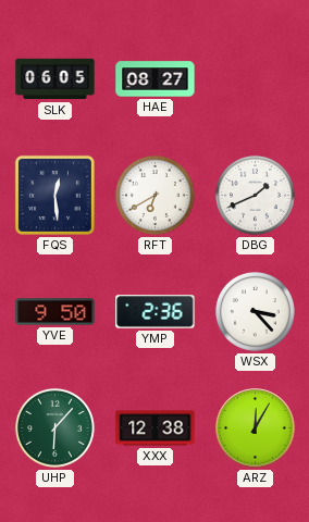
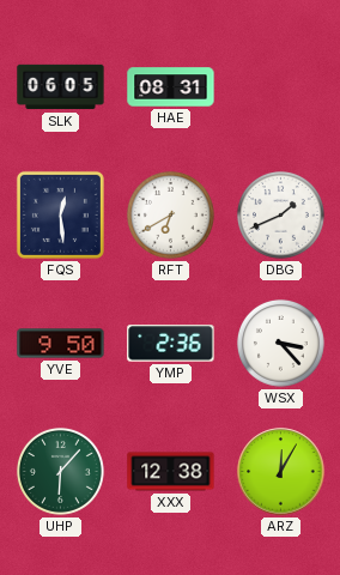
HAE: 08:27 -> 08:31 (171, 87)
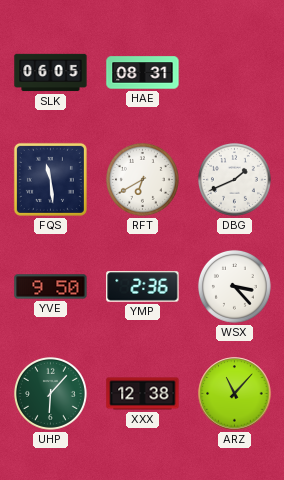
FQS: 12:29 -> 11:29 (50, 179)
ARZ: 12:05 -> 11:07 (235, 394)
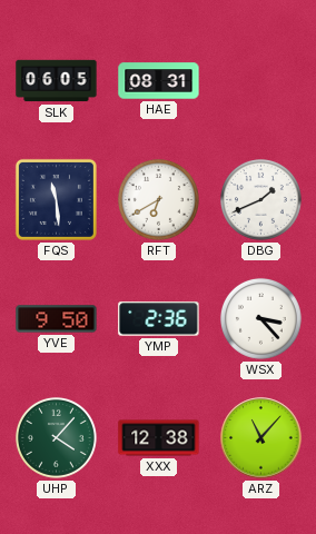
UHP: 6:07 -> 4:07 (56, 437)
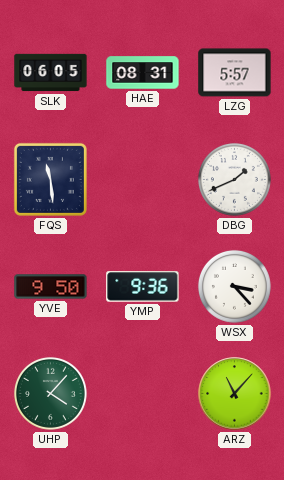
LZG: none -> 5:57 (235, 73)
RFT: 6:40 -> none (158, 199)
YMP: 2:36 -> 9:36 (143, 287)
XXX: 12:38 -> none (159, 438)
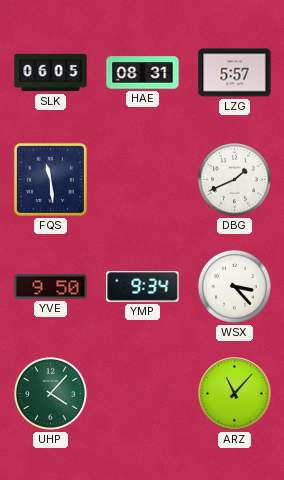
YMP: 9:36 -> 9:34 (143, 287)
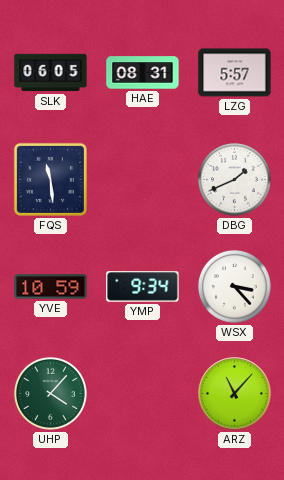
YVE: 9:50 -> 10:59 (51, 287)
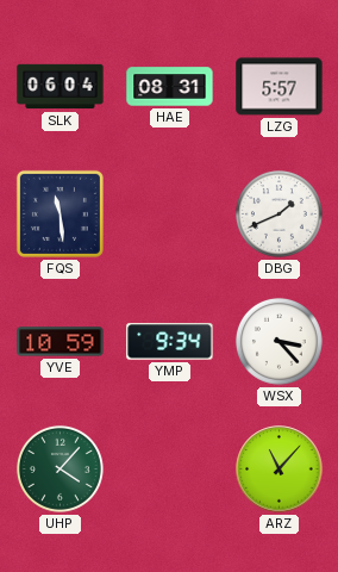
SLK: 06:05 -> 06:04 (61, 87)
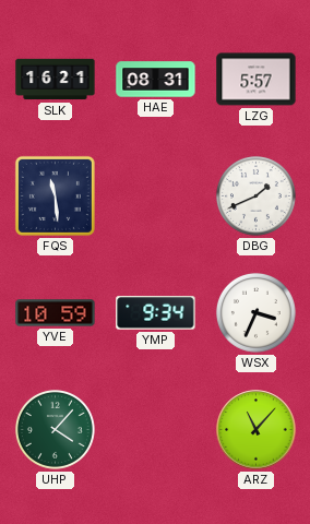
SLK: 06:04 -> 16:21 (56, 80)
WSX: 3:23 -> 3:34 (255, 312)
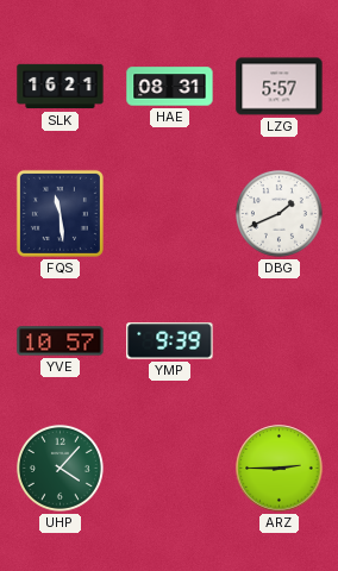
YVE: 10:59 -> 10:57 (61, 341)
YMP: 9:34 -> 9:39 (170, 341)
WSX: 3:34 -> none (255, 312)
ARZ: 11:07 -> 2:45 (280, 469)
